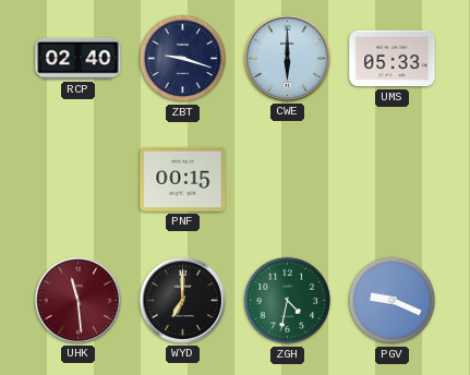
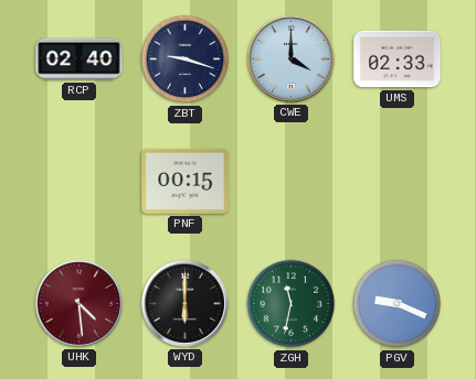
CWE: 6:00 -> 4:00 (290, 58)
UMS: 05:33 -> 02:33 (398, 59)
UHK: 11:29 -> 4:29 (78, 303)
WYD: 7:00 -> 6:00 (184, 303)
ZGH: 4:32 -> 11:32 (292, 304)
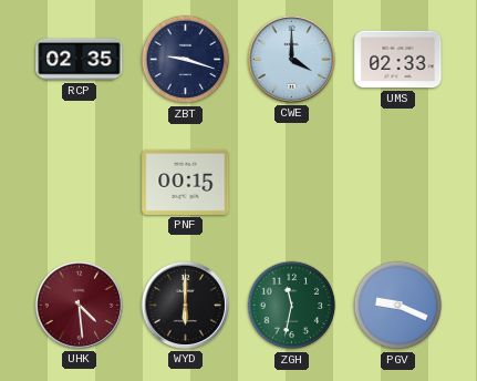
RCP: 02:40 -> 02:35 (80, 60)
